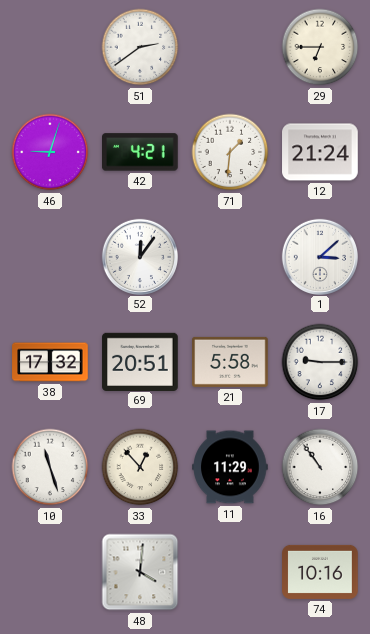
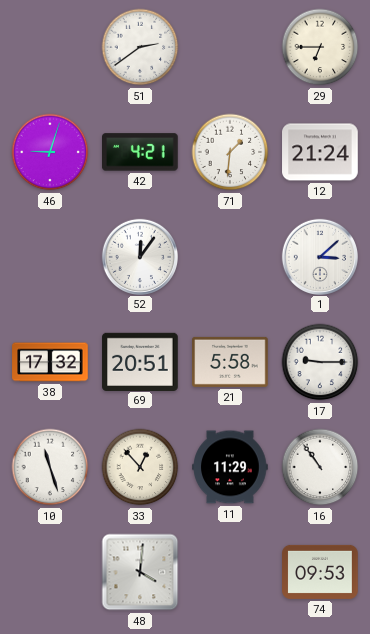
74: 10:16 -> 09:53 (320, 572)
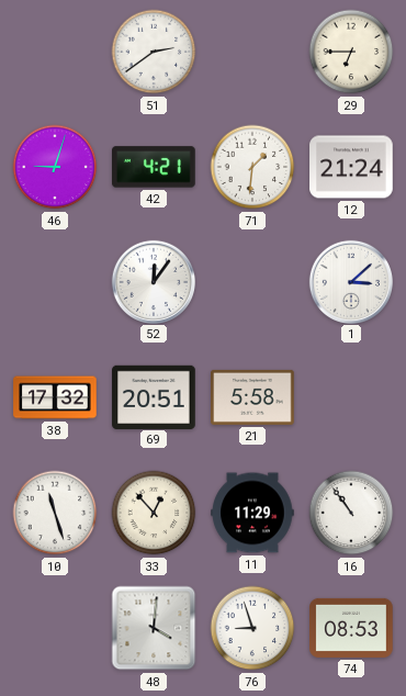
17: 9:15 -> none (320, 362)
76: none -> 8:57 (252, 628)
74: 09:53 -> 08:53 (351, 628)
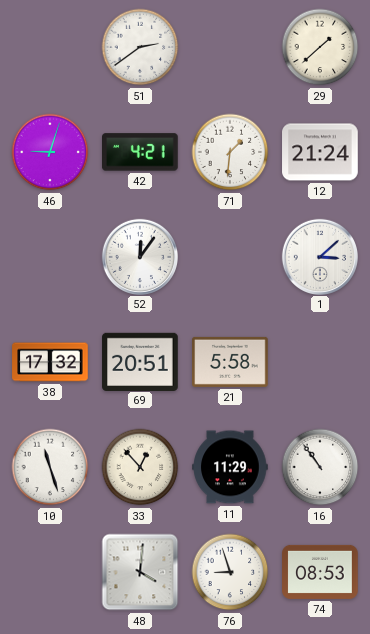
29: 6:45 -> 1:38 (320, 47)
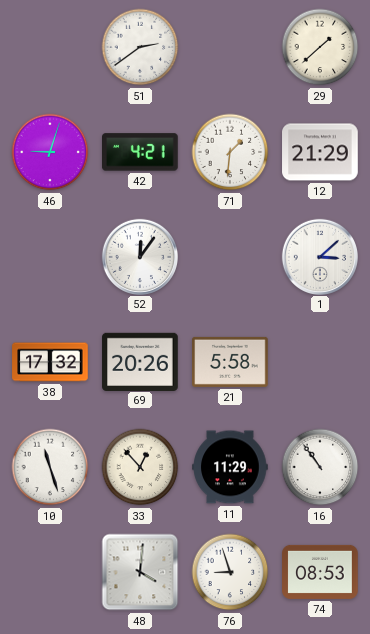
12: 21:24 -> 21:29 (320, 152)
69: 20:51 -> 20:26 (140, 361)
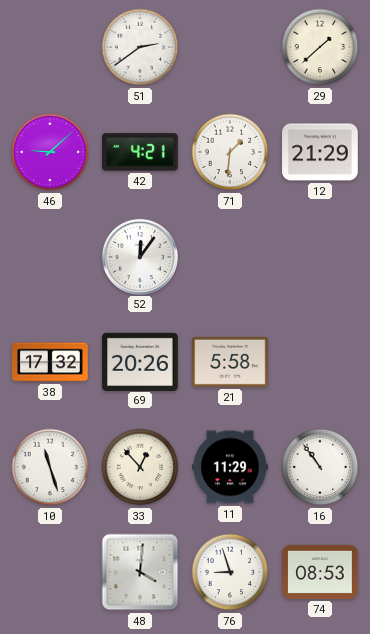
46: 9:03 -> 9:08 (50, 152)
1: 3:08 -> none (319, 256)
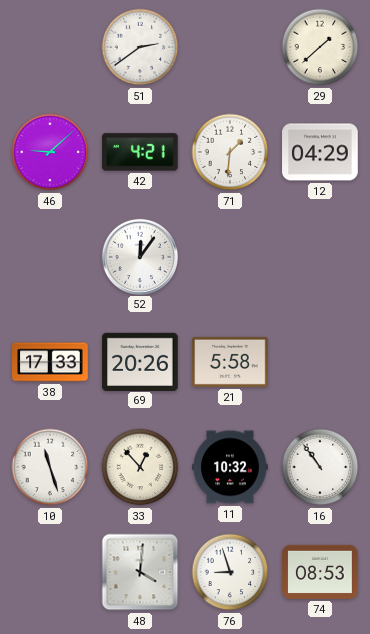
12: 21:29 -> 04:29 (320, 152)
38: 17:32 -> 17:33 (50, 362)
11: 11:29 -> 10:32 (230, 467)
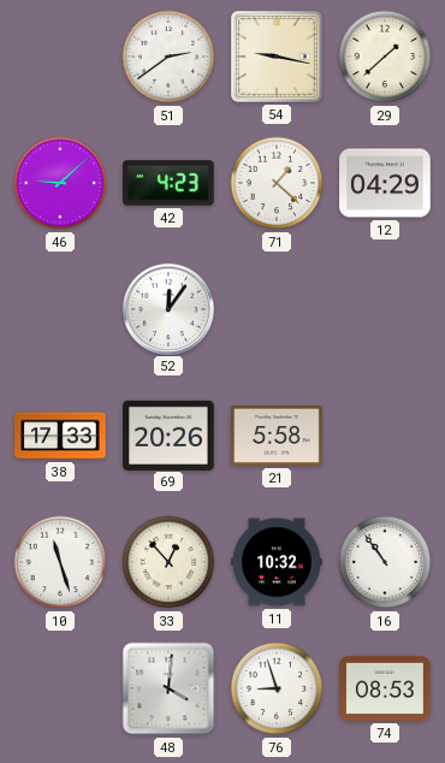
54: none -> 9:17 (278, 58)
42: 4:21 -> 4:23 (170, 183)
71: 1:31 -> 1:22 (277, 183)
